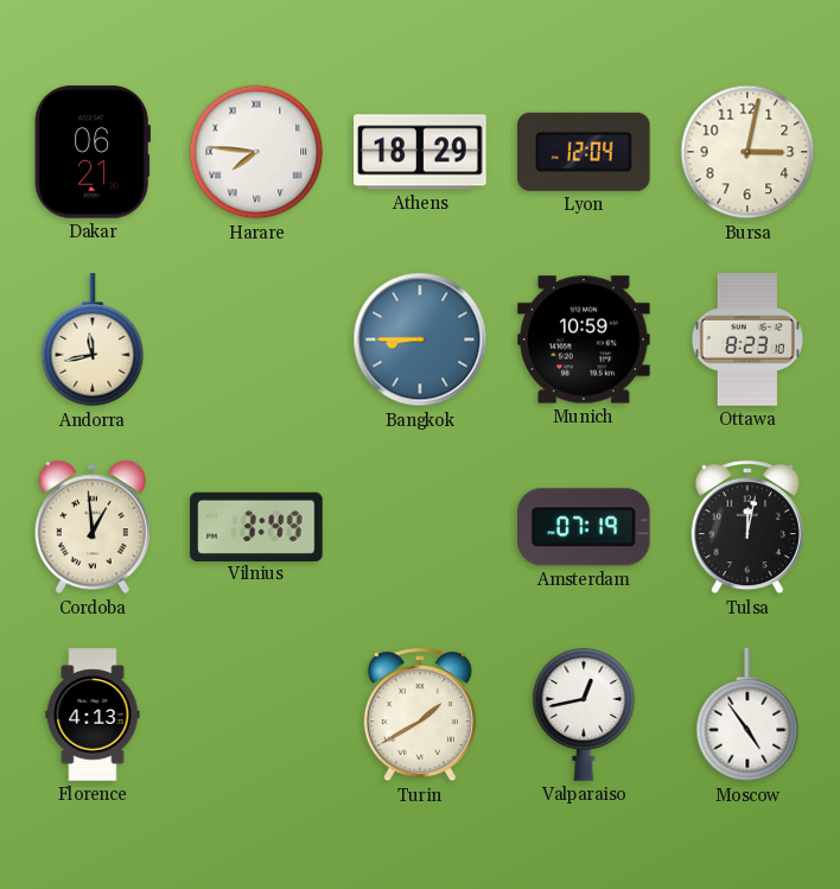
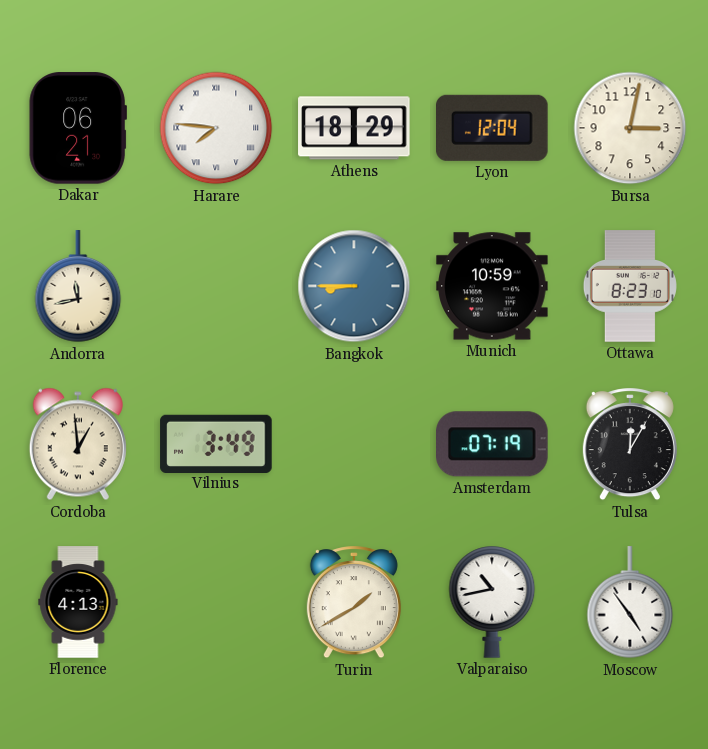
Tulsa: 12:02 -> 12:05 (630, 445)
Valparaiso: 12:43 -> 10:43 (492, 602)
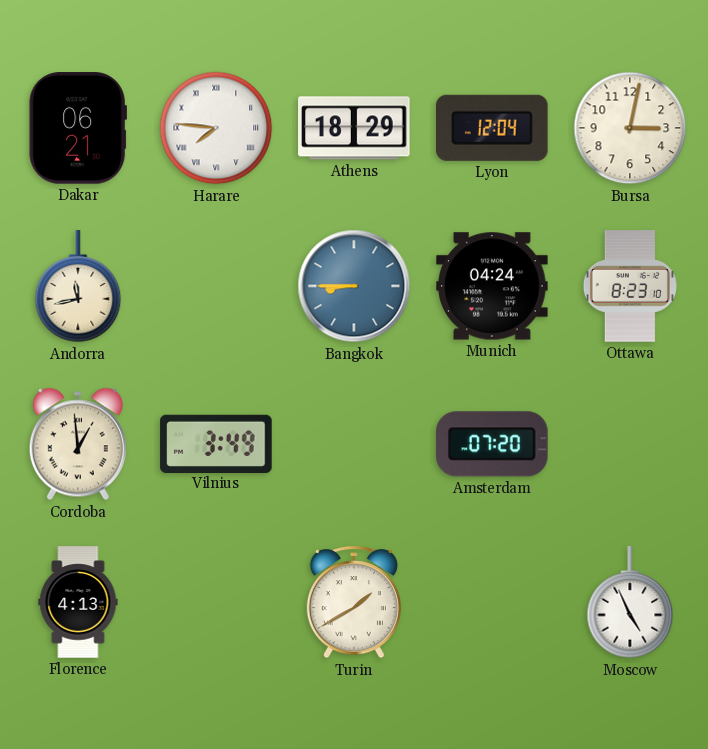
Munich: 10:59 -> 04:24 (492, 286)
Amsterdam: 07:19 -> 07:20 (493, 444)
Tulsa: 12:05 -> none (630, 445)
Valparaiso: 10:43 -> none (492, 602)
Moscow: 4:54 -> 4:56 (630, 603)
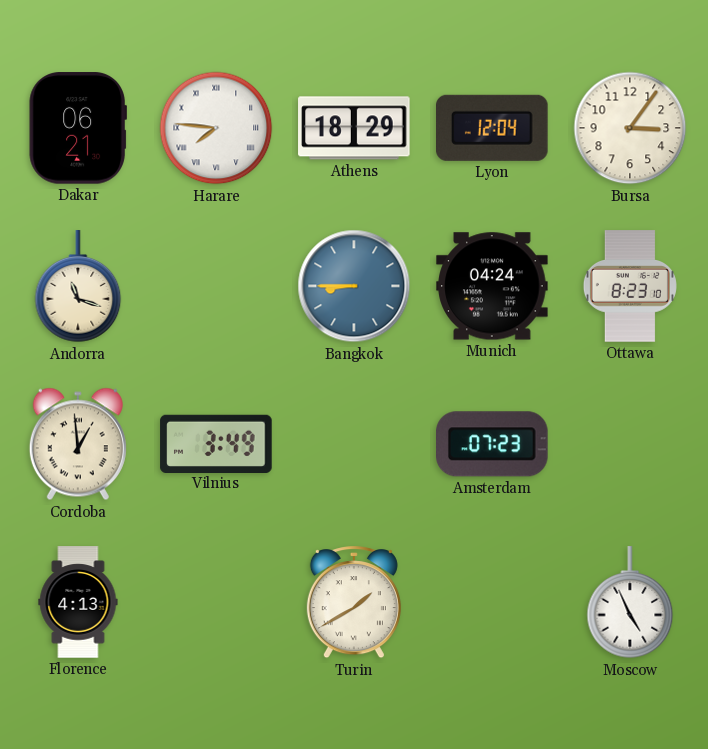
Bursa: 3:02 -> 3:06 (630, 128)
Andorra: 11:43 -> 11:18 (78, 287)
Amsterdam: 07:20 -> 07:23 (493, 444)
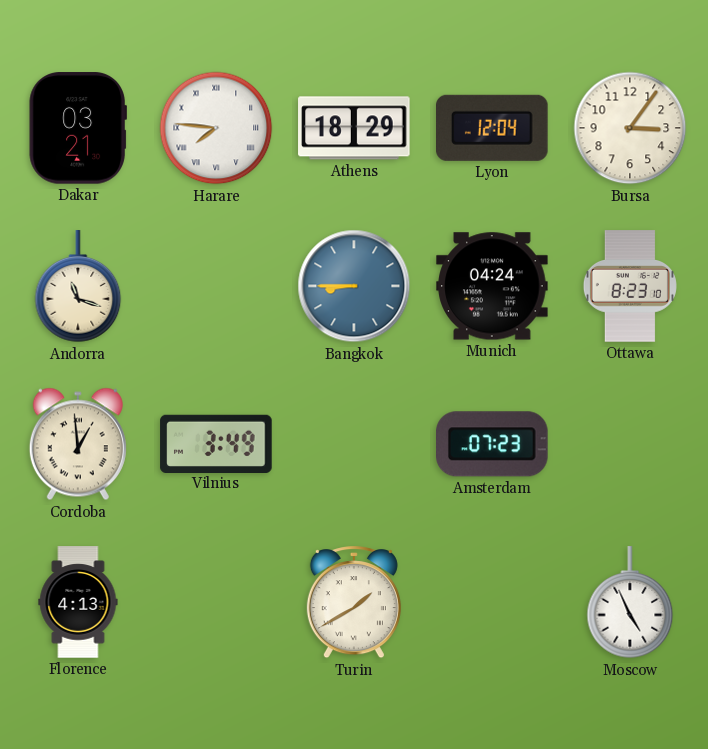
Dakar: 06:21 -> 03:21 (78, 128)
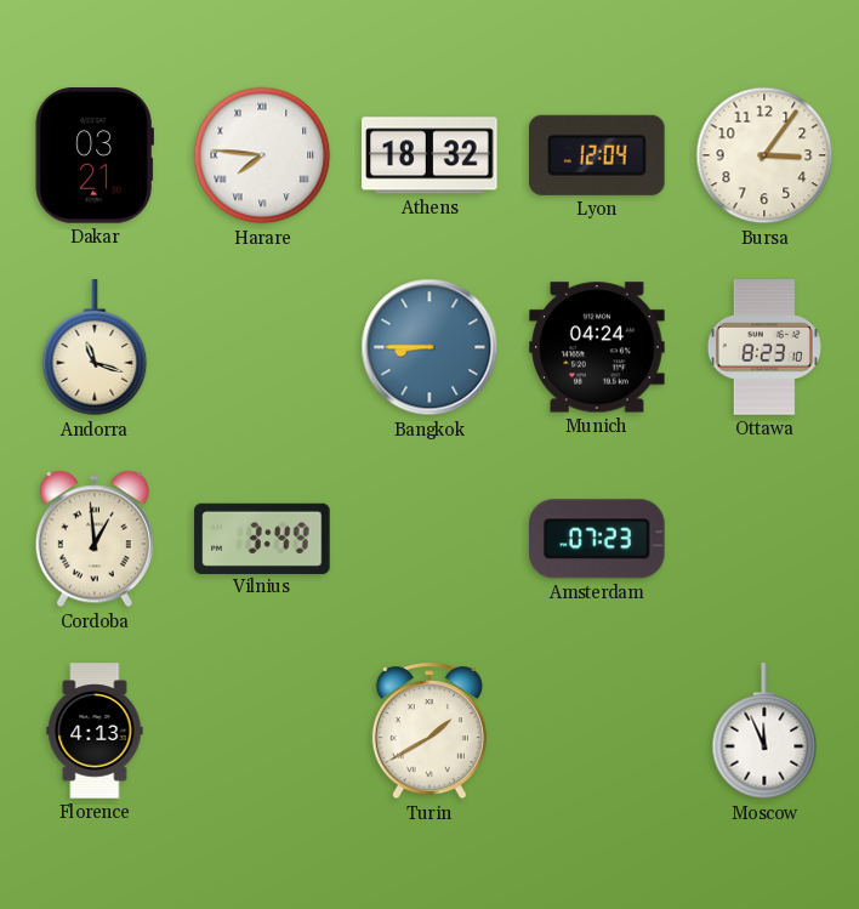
Athens: 18:29 -> 18:32 (429, 155)
Moscow: 4:56 -> 11:56 (764, 732)
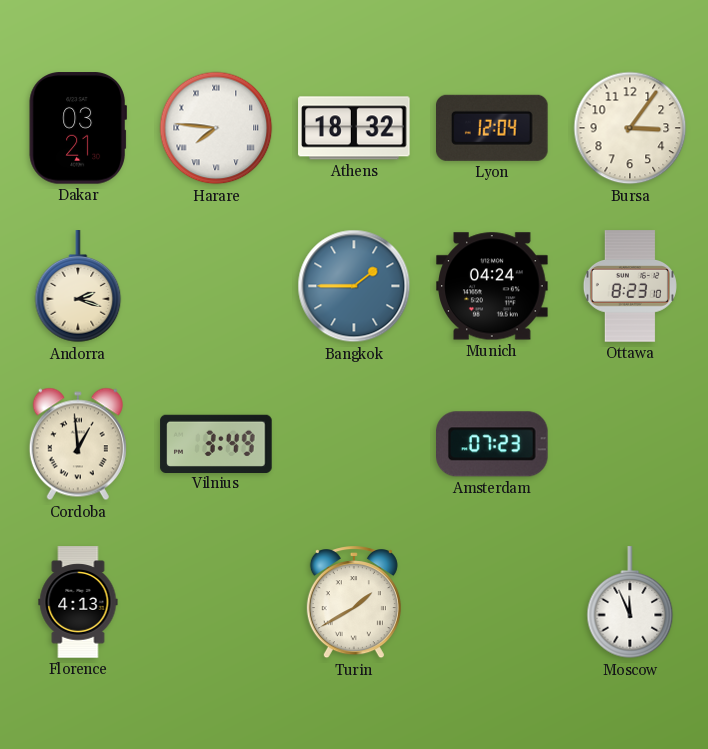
Andorra: 11:18 -> 2:18 (78, 287)
Bangkok: 8:45 -> 1:45 (354, 286)
